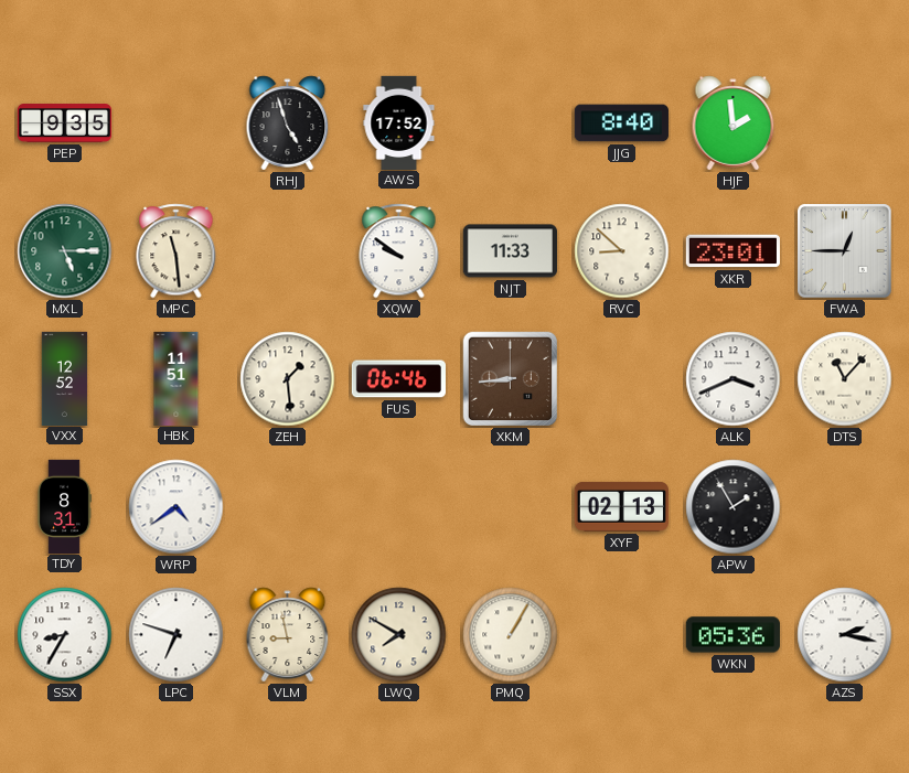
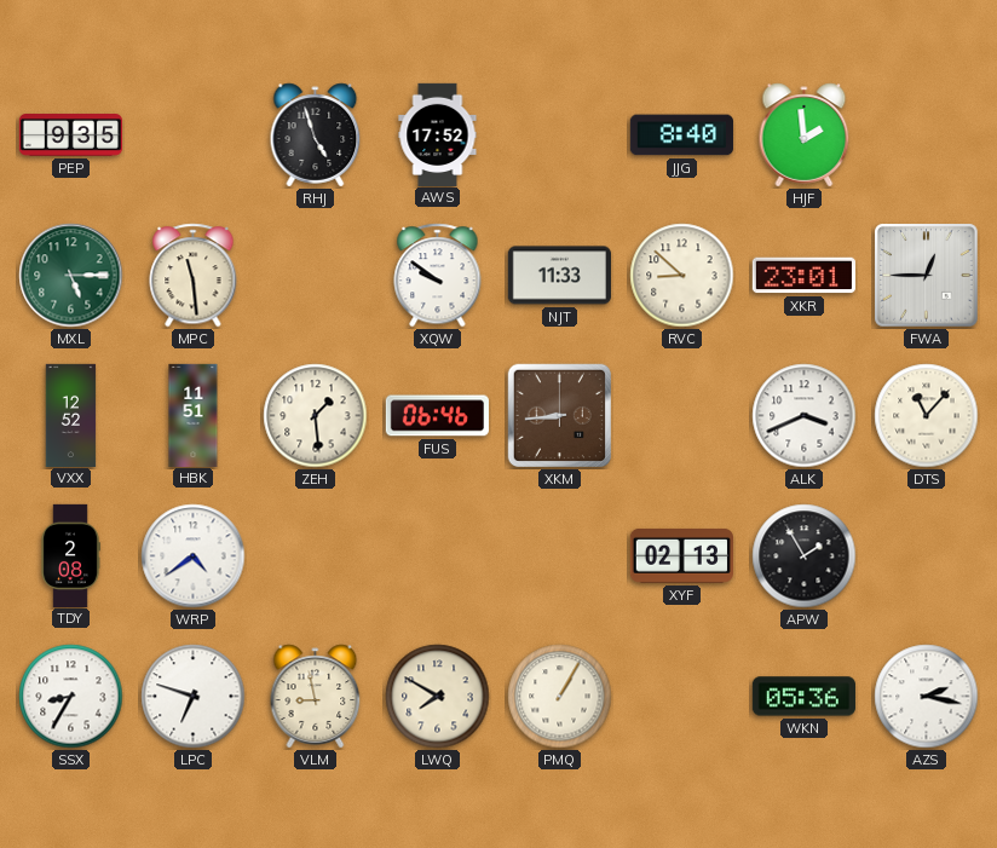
TDY: 8:31 -> 2:08 (70, 555)
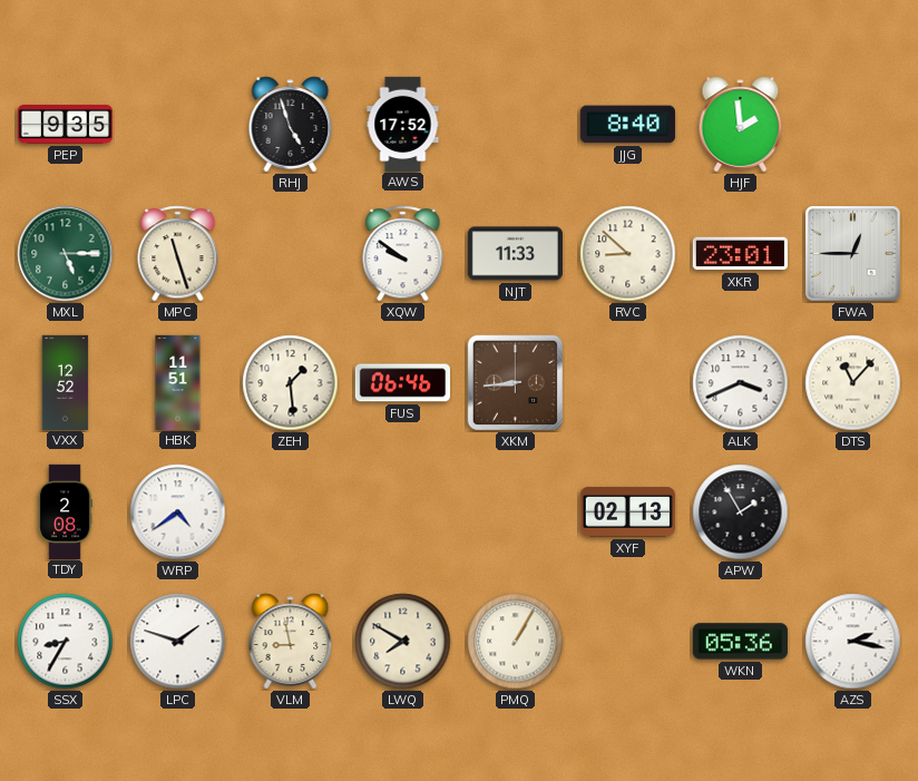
MPC: 11:29 -> 11:27 (178, 254)
LPC: 6:48 -> 1:48 (178, 642)
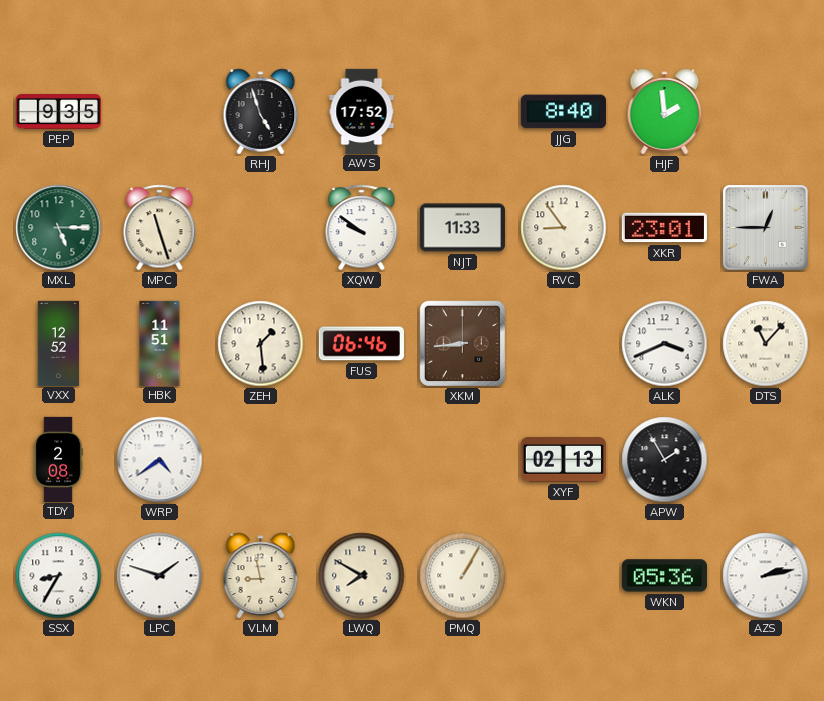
RVC: 8:52 -> 8:54 (564, 228)
AZS: 2:17 -> 2:13 (766, 576)
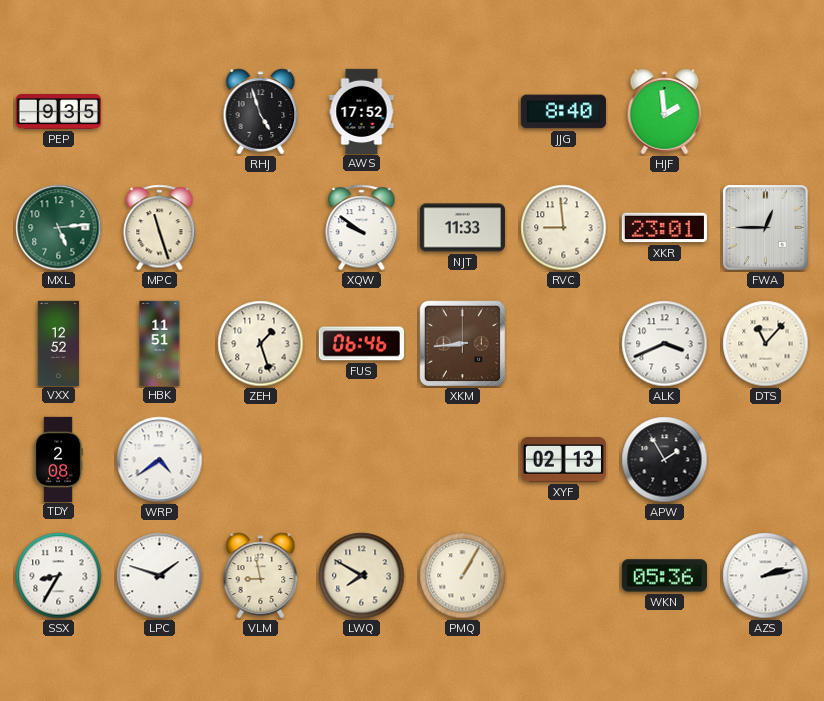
MXL: 5:15 -> 5:14 (59, 228)
RVC: 8:54 -> 8:59 (564, 228)
ZEH: 1:29 -> 1:27 (261, 344)
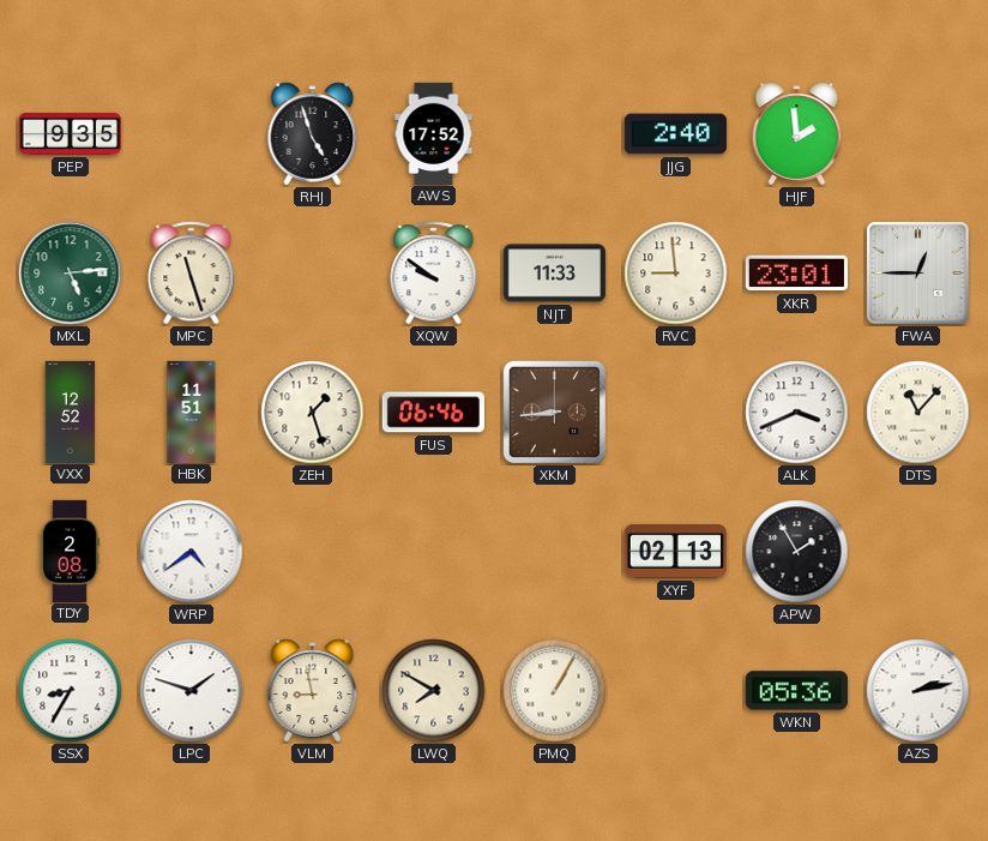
JJG: 8:40 -> 2:40 (675, 134)
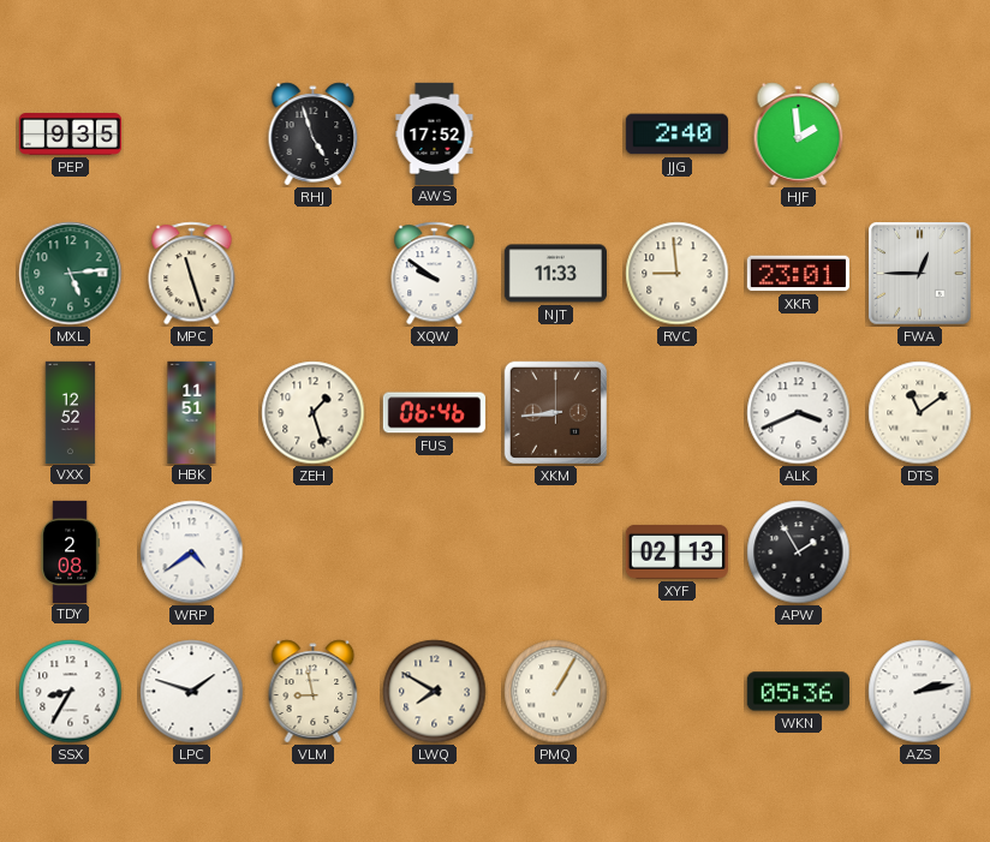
DTS: 11:07 -> 11:09 (920, 413)
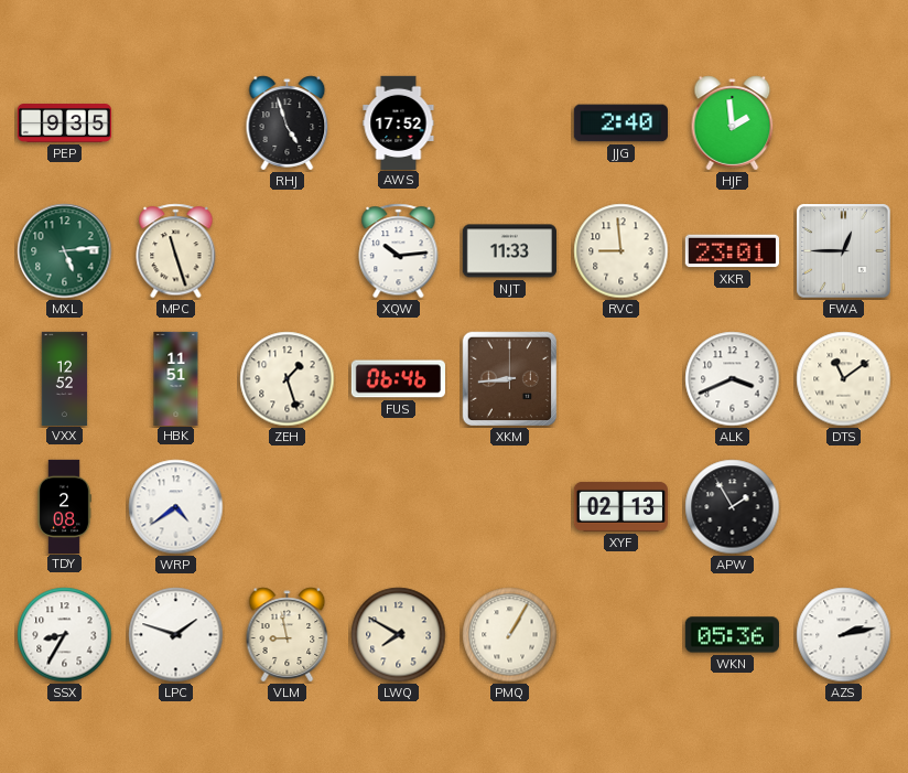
XQW: 9:51 -> 10:14 (399, 251)
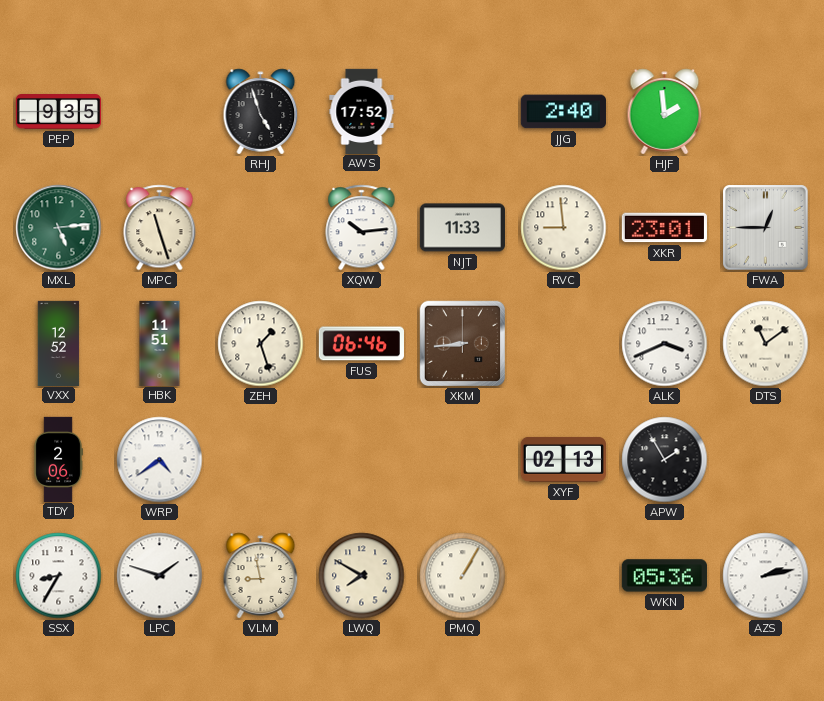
TDY: 2:08 -> 2:06 (58, 459)
